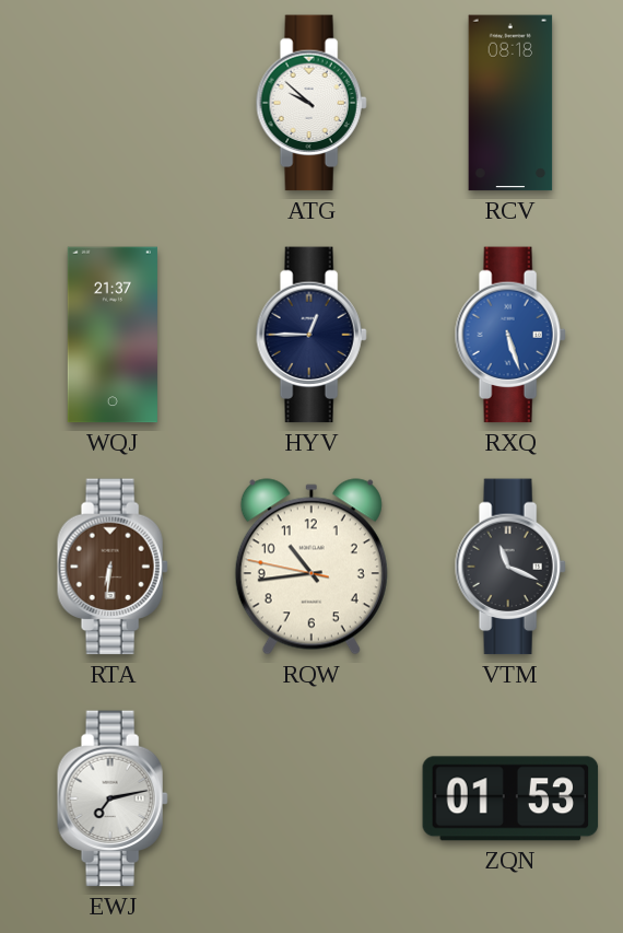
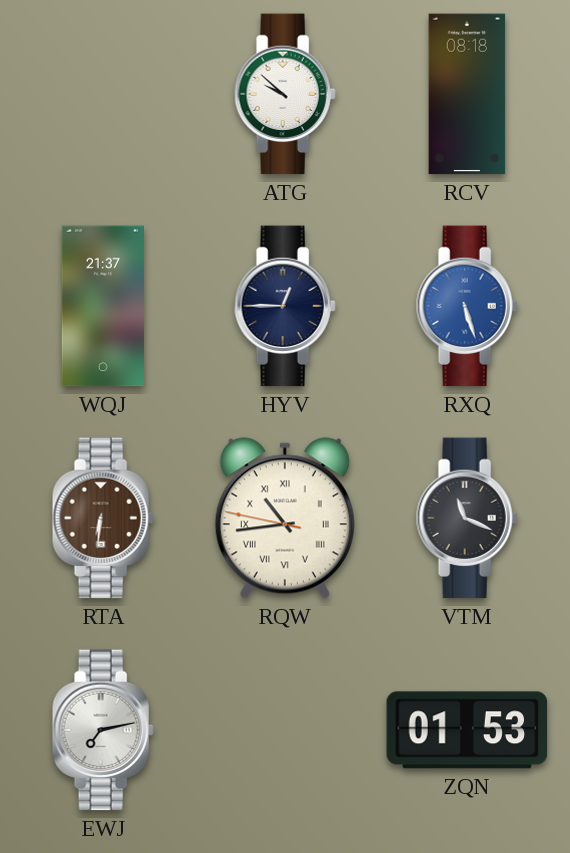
RQW numerals: Arabic -> Roman (285, 518)
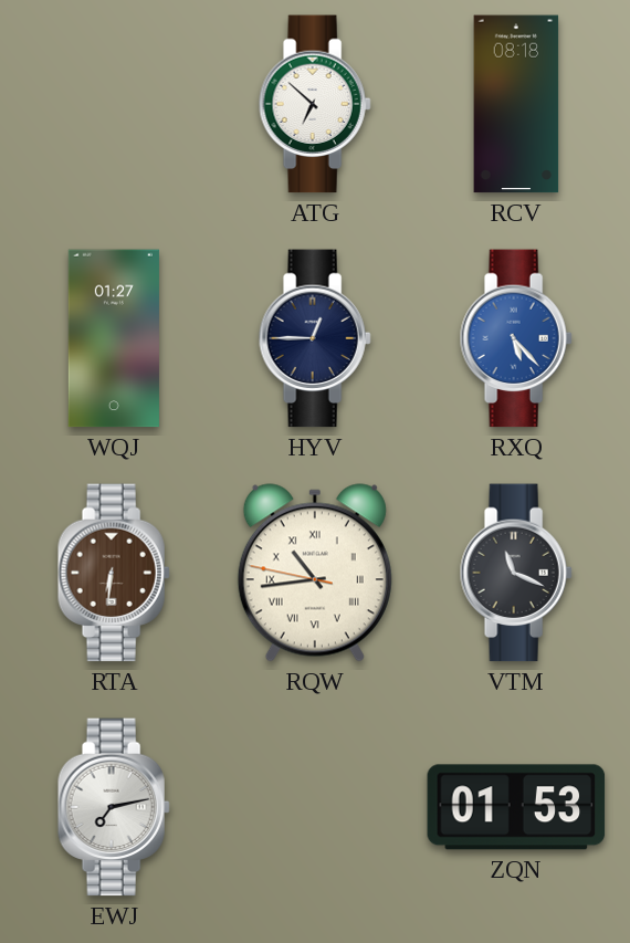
ATG: 9:52 -> 6:52 (315, 104)
WQJ: 21:37 -> 01:27 (114, 338)
RXQ: 5:27 -> 5:23 (516, 338)
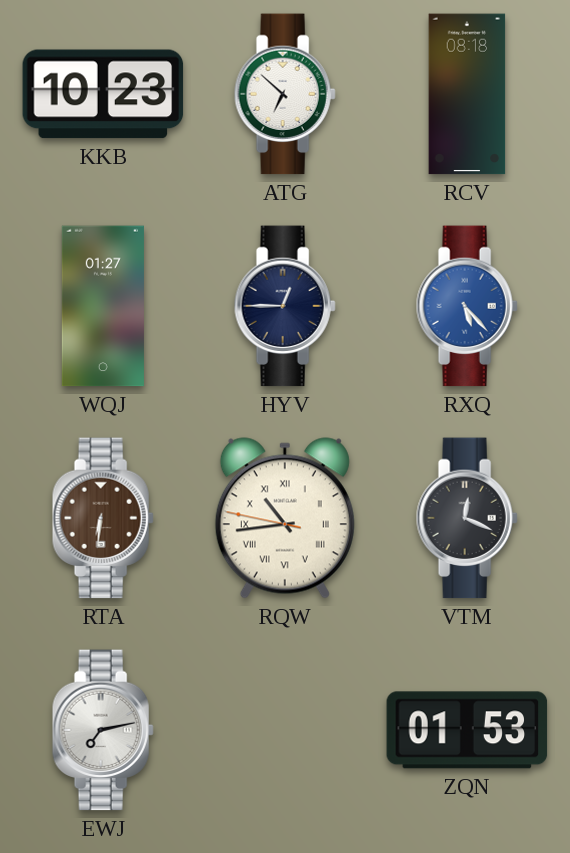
KKB: none -> 10:23 (103, 94)
VTM: 11:19 -> 12:19 (467, 518)
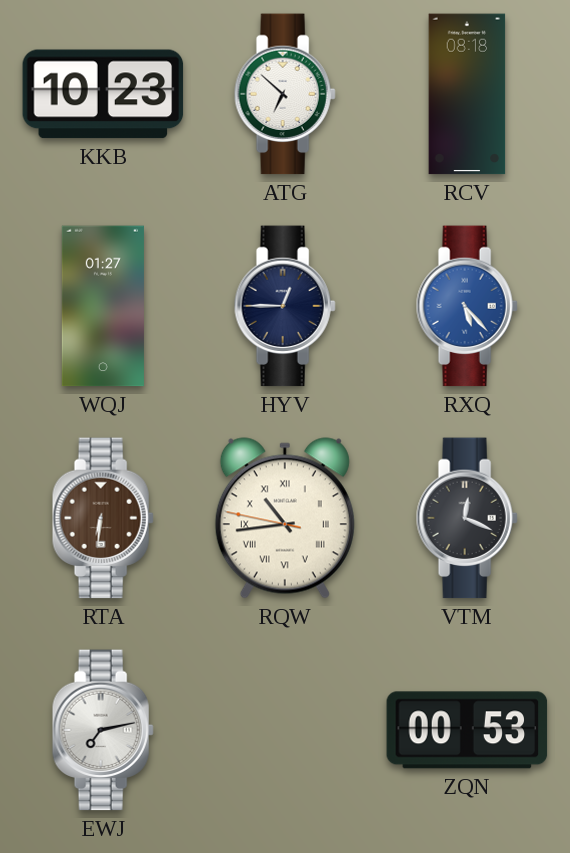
ZQN: 01:53 -> 00:53 (467, 730)
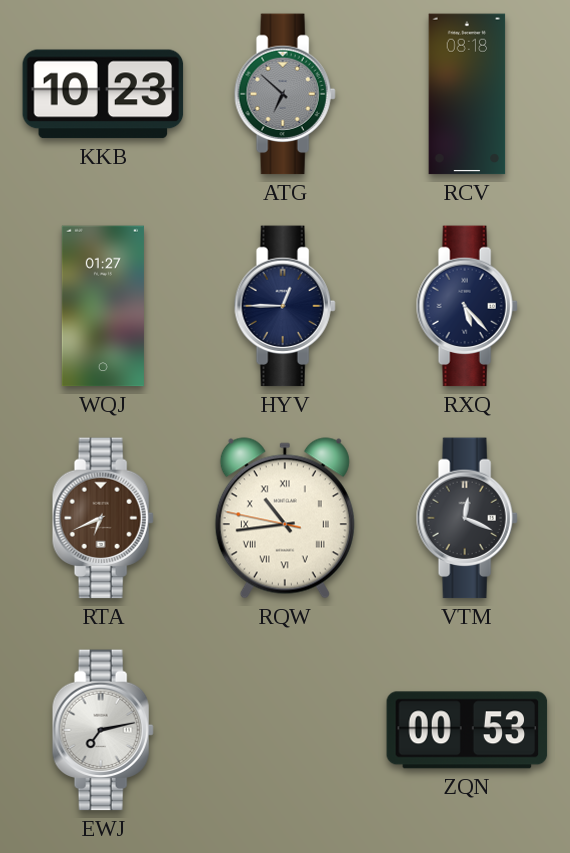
ATG dial: white -> grey (285, 94)
RXQ dial: blue -> navy (467, 306)
RTA: 6:31 -> 6:41 (103, 518)
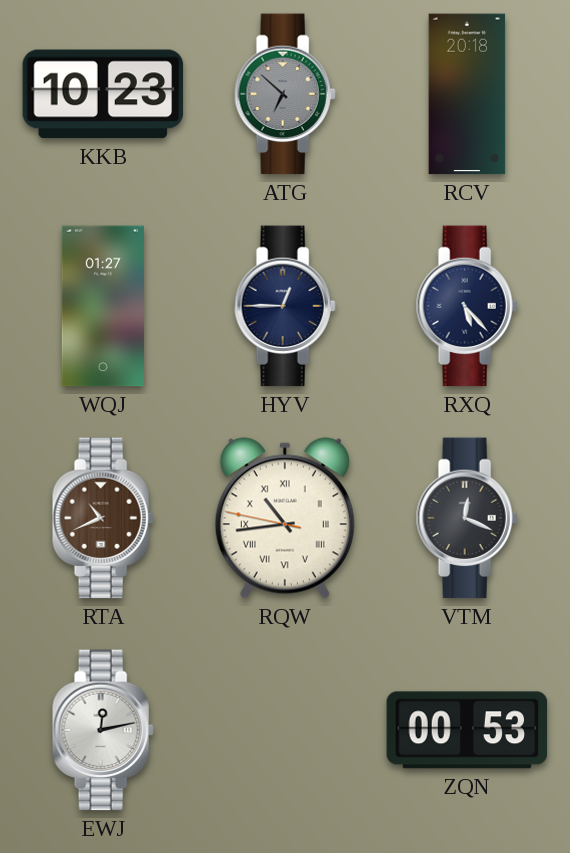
RCV: 08:18 -> 20:18 (467, 94)
RTA: 6:41 -> 10:41 (103, 518)
EWJ: 7:13 -> 12:13 (103, 730)
